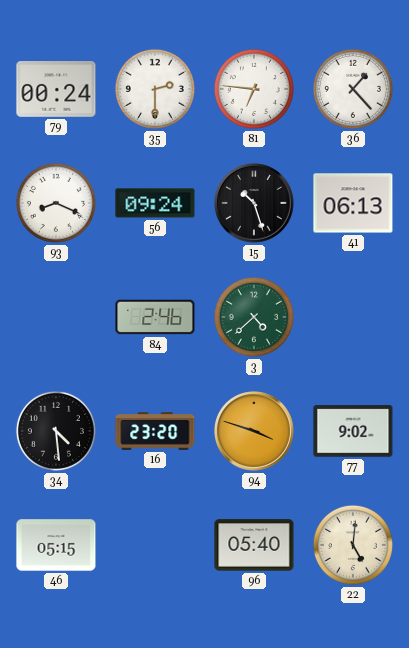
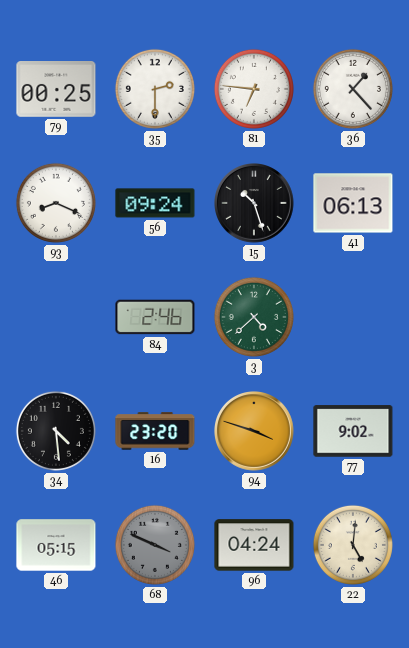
79: 00:24 -> 00:25 (56, 90)
68: none -> 3:49 (155, 545)
96: 05:40 -> 04:24 (254, 545)
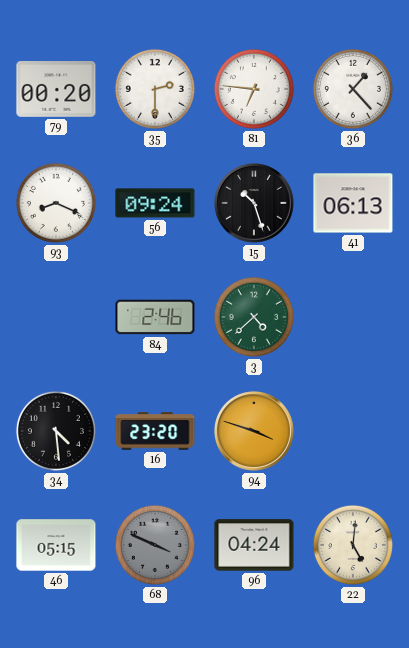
79: 00:25 -> 00:20 (56, 90)
77: 9:02 -> none (353, 431)
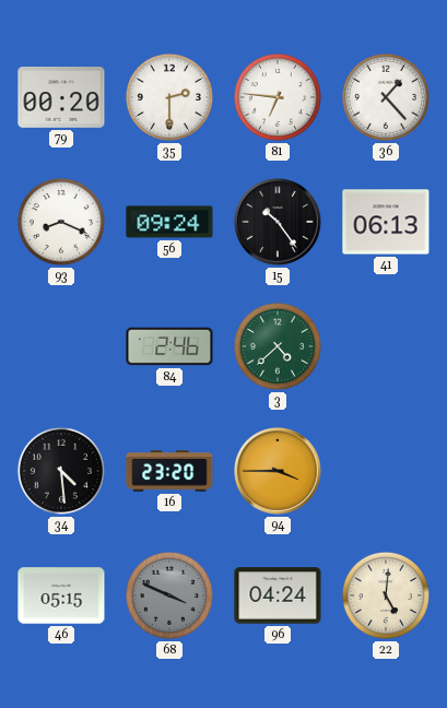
15: 10:27 -> 10:24 (279, 223)
94: 3:48 -> 3:45 (279, 472)
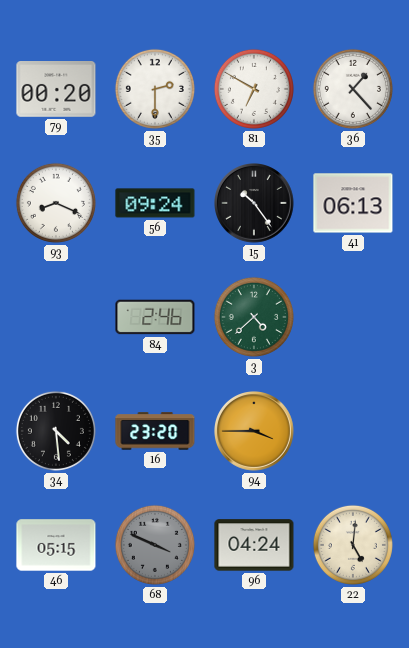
81: 6:46 -> 6:50 (254, 89)
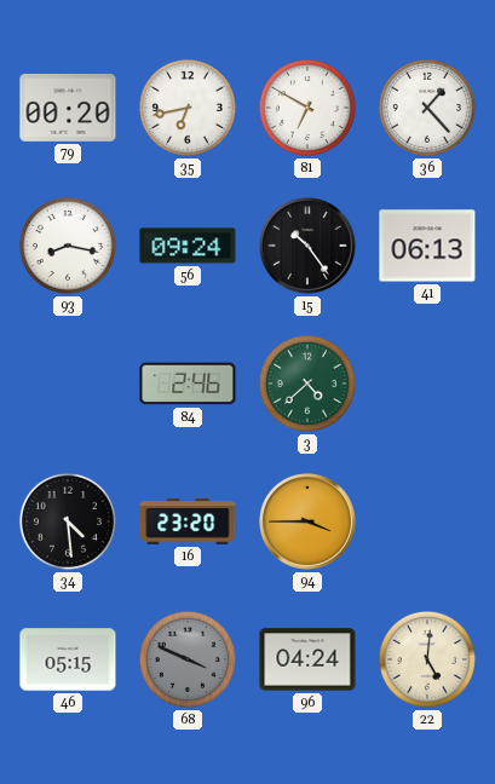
35: 2:30 -> 6:43 (188, 108)
93: 8:19 -> 8:17 (68, 246)
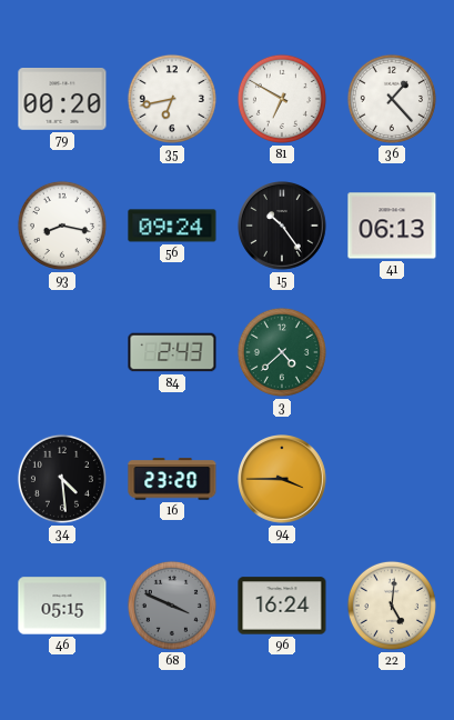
84: 2:46 -> 2:43 (172, 352)
96: 04:24 -> 16:24 (282, 606)
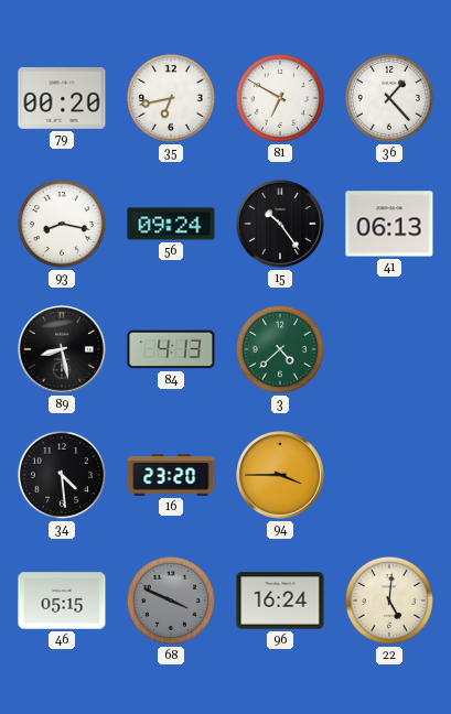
89: none -> 8:28 (63, 350)
84: 2:43 -> 4:13 (171, 349)
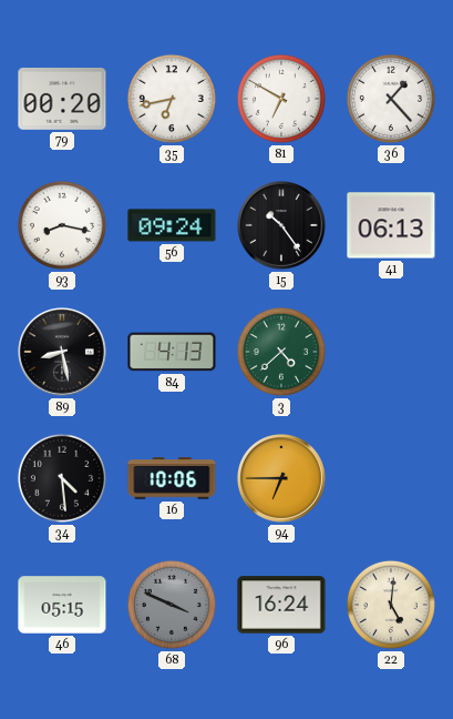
16: 23:20 -> 10:06 (172, 478)
94: 3:45 -> 6:45 (282, 479)
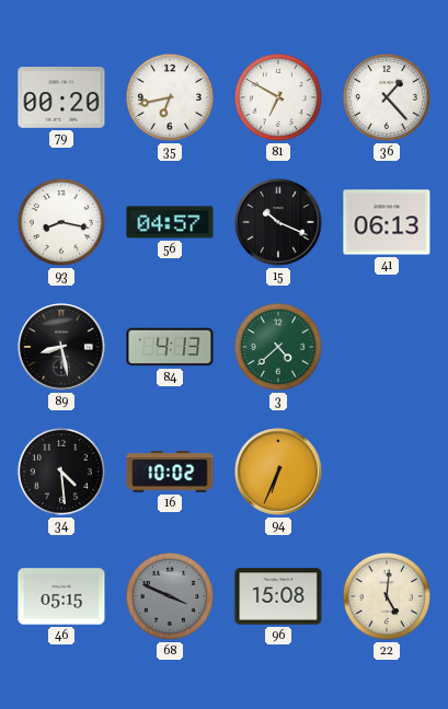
56: 09:24 -> 04:57 (170, 222)
15: 10:24 -> 10:19 (279, 223)
16: 10:06 -> 10:02 (170, 472)
94: 6:45 -> 6:34 (279, 473)
96: 16:24 -> 15:08 (278, 596)
